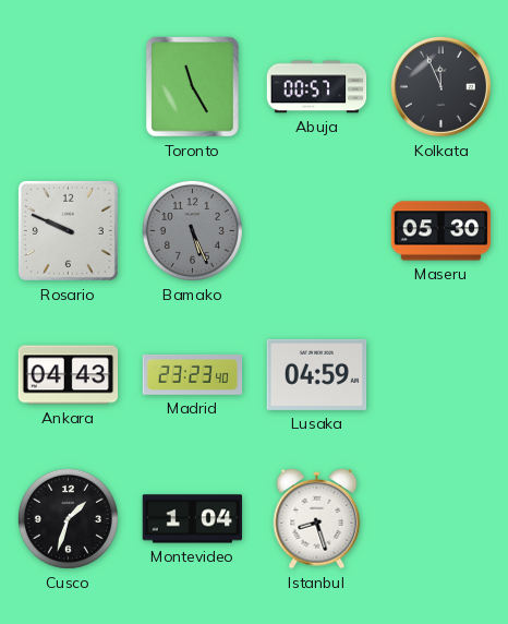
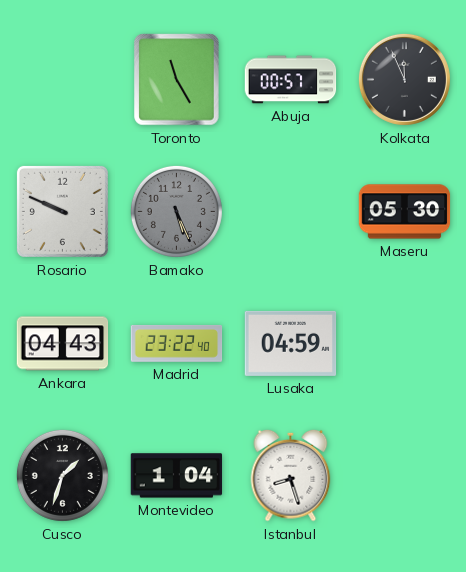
Madrid: 23:23 -> 23:22 (177, 344)
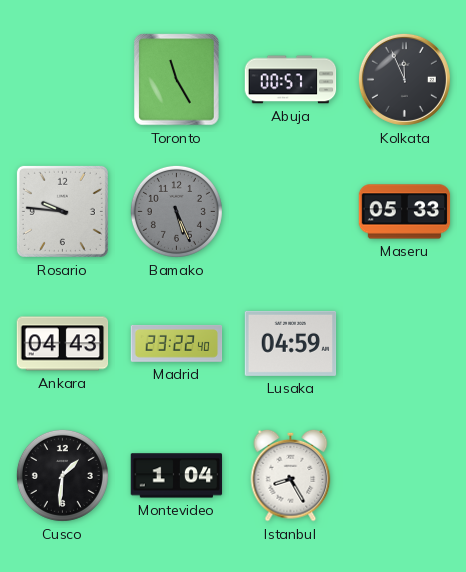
Rosario: 9:49 -> 9:46 (62, 211)
Maseru: 05:30 -> 05:33 (405, 212)
Cusco: 1:33 -> 1:31 (62, 475)
Istanbul: 8:27 -> 8:25 (291, 475)
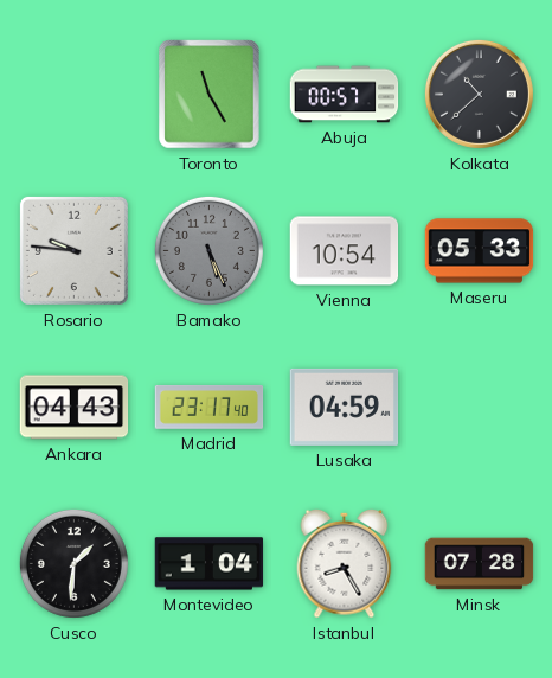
Kolkata: 11:56 -> 10:38 (479, 94)
Vienna: none -> 10:54 (345, 251)
Madrid: 23:22 -> 23:17 (210, 408)
Minsk: none -> 07:28 (480, 564)
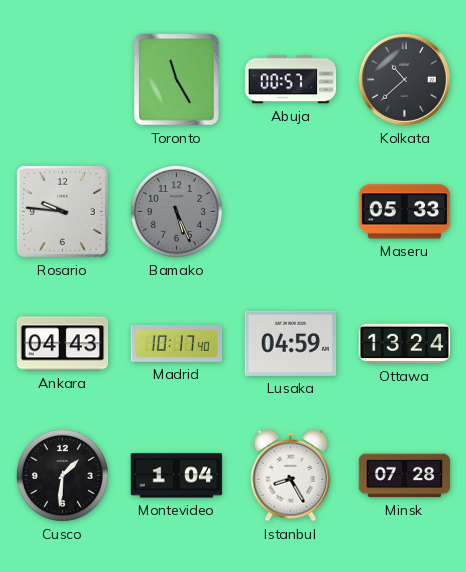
Vienna: 10:54 -> none (345, 251)
Madrid: 23:17 -> 10:17 (177, 344)
Ottawa: none -> 13:24 (405, 344)
